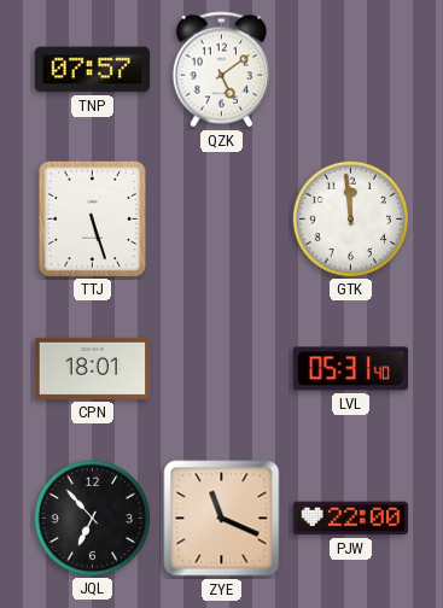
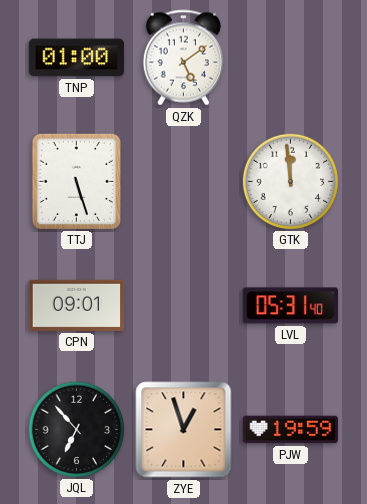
TNP: 07:57 -> 01:00 (77, 58)
CPN: 18:01 -> 09:01 (77, 305)
ZYE: 11:19 -> 12:57 (184, 430)
PJW: 22:00 -> 19:59 (291, 430)
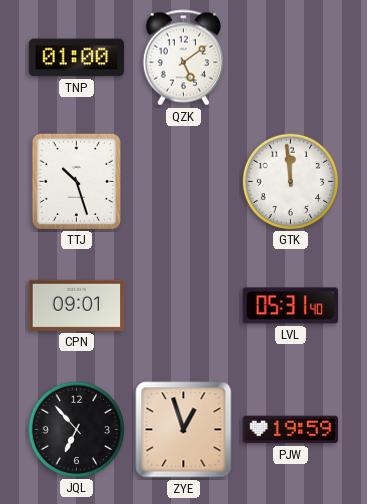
TTJ: 5:27 -> 10:27 (76, 181)
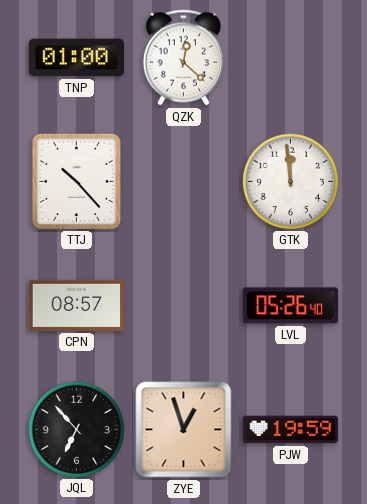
QZK: 5:09 -> 12:22 (183, 58)
TTJ: 10:27 -> 10:23 (76, 181)
CPN: 09:01 -> 08:57 (77, 305)
LVL: 05:31 -> 05:26 (291, 306)
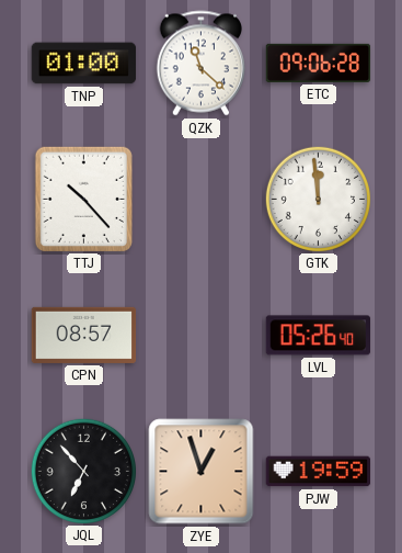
QZK: 12:22 -> 11:22 (200, 64)
ETC: none -> 09:06 (319, 63)
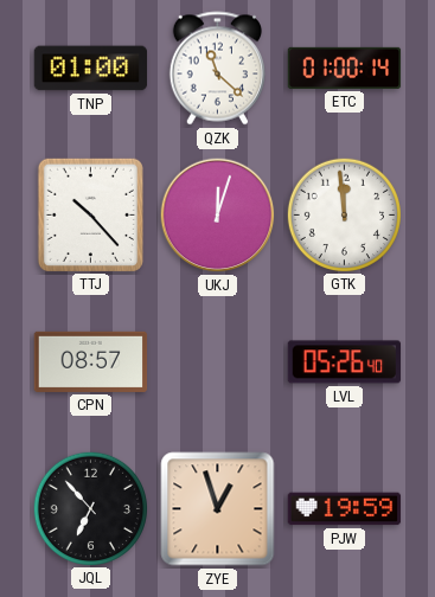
ETC: 09:06 -> 01:00 (345, 68)
UKJ: none -> 12:03 (218, 216)
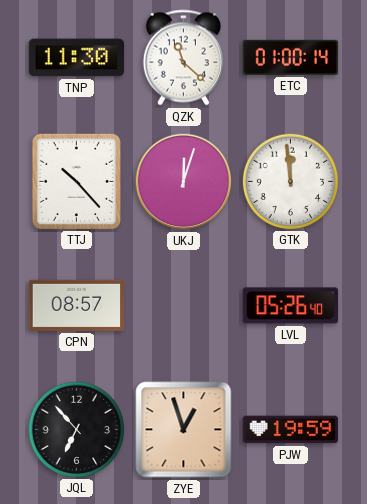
TNP: 01:00 -> 11:30 (77, 58)
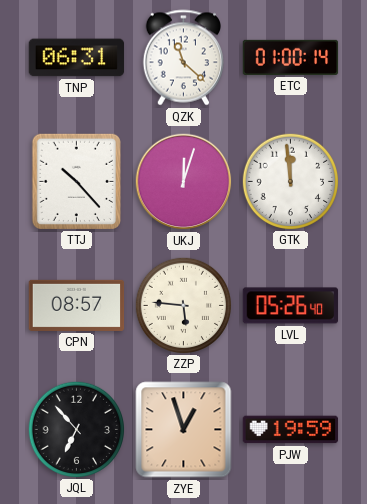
TNP: 11:30 -> 06:31 (77, 58)
ZZP: none -> 5:46 (183, 305)
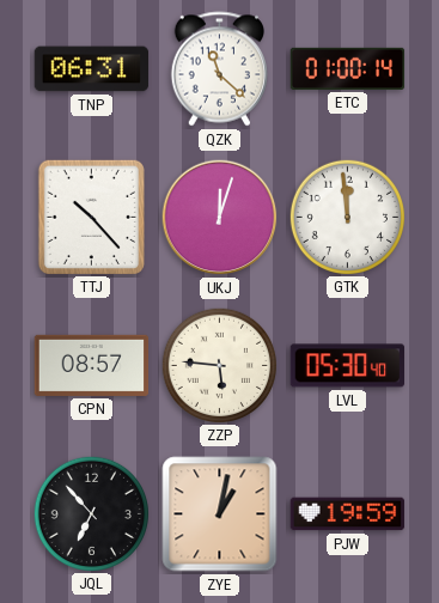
LVL: 05:26 -> 05:30 (348, 366)
ZYE: 12:57 -> 1:02 (220, 514)
